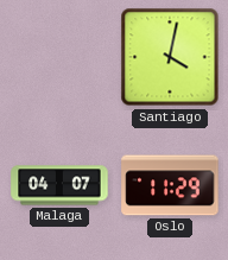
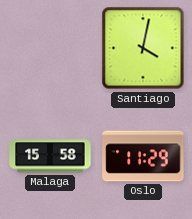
Malaga: 04:07 -> 15:58 (50, 156)
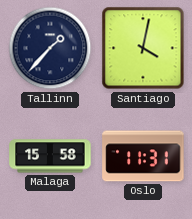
Tallinn: none -> 1:37 (50, 48)
Oslo: 11:29 -> 11:31 (143, 156)
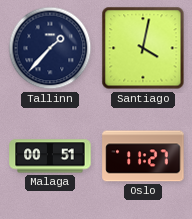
Malaga: 15:58 -> 00:51 (50, 156)
Oslo: 11:31 -> 11:27 (143, 156)
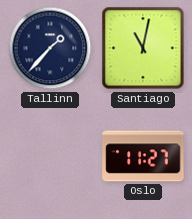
Santiago: 4:02 -> 11:02 (143, 48)
Malaga: 00:51 -> none (50, 156)
